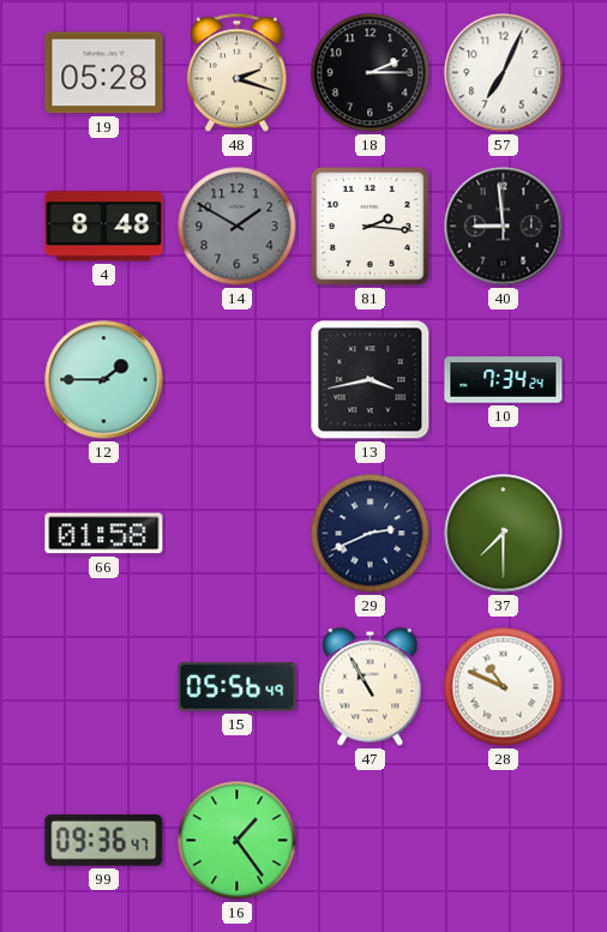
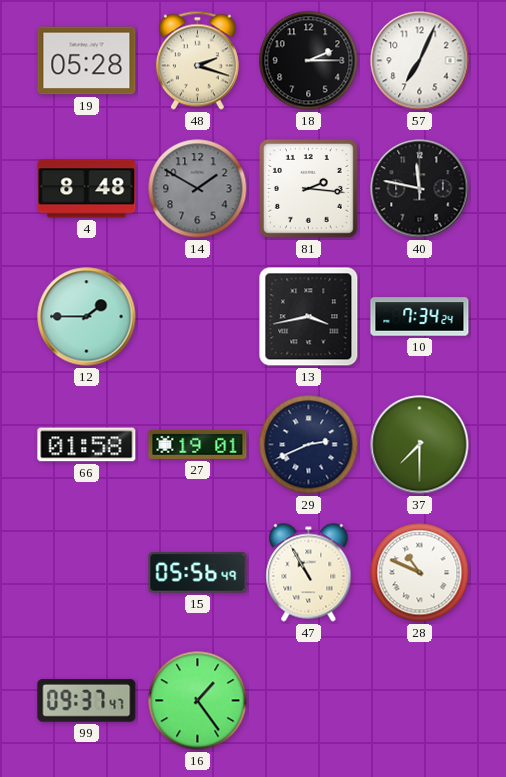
40: 8:59 -> 11:47 (420, 189)
27: none -> 19:01 (198, 444)
99: 09:36 -> 09:37 (87, 700)
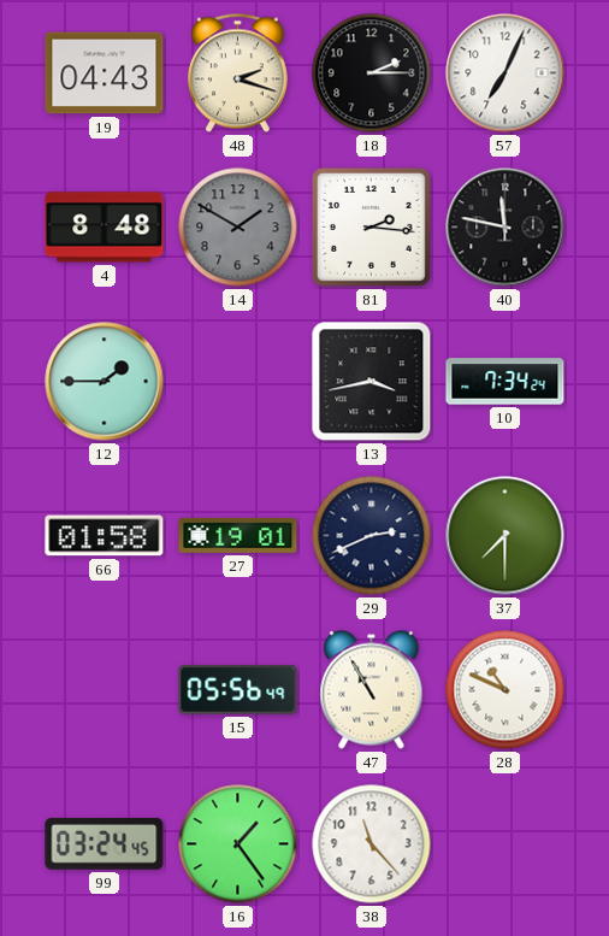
19: 05:28 -> 04:43 (105, 73)
99: 09:37 -> 03:24 (105, 843)
38: none -> 11:23 (372, 844)
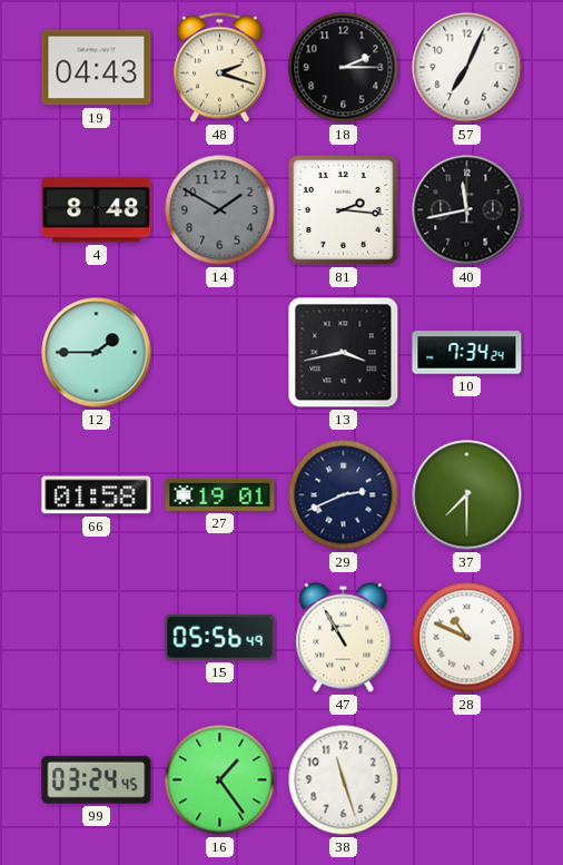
40: 11:47 -> 11:43 (467, 210)
38: 11:23 -> 11:27 (344, 780)
